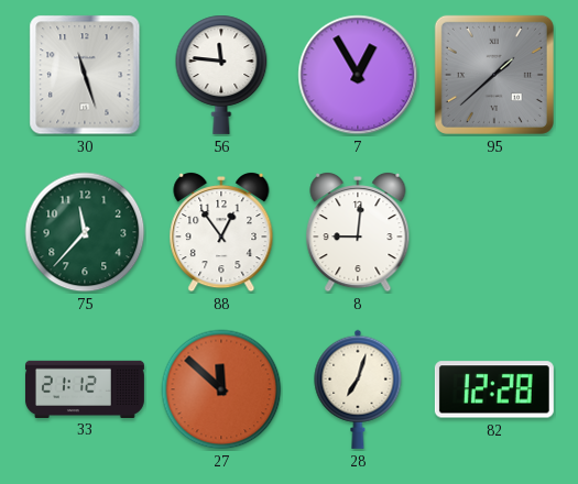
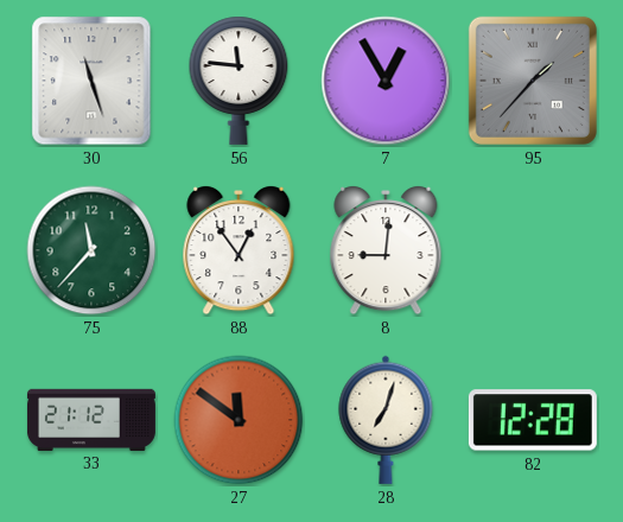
95: 1:38 -> 1:37 (533, 81)
27: 11:52 -> 11:51 (239, 420)
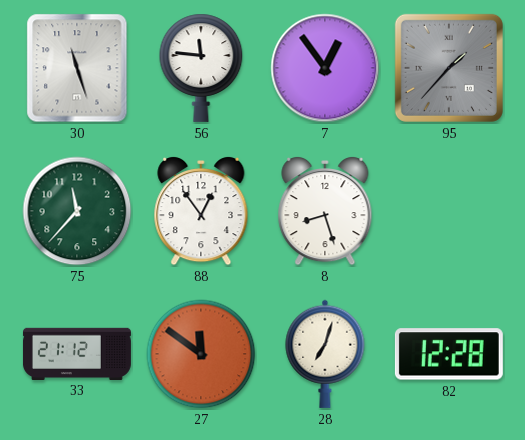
7: 12:55 -> 12:54 (325, 68)
8: 9:01 -> 8:27 (325, 211)
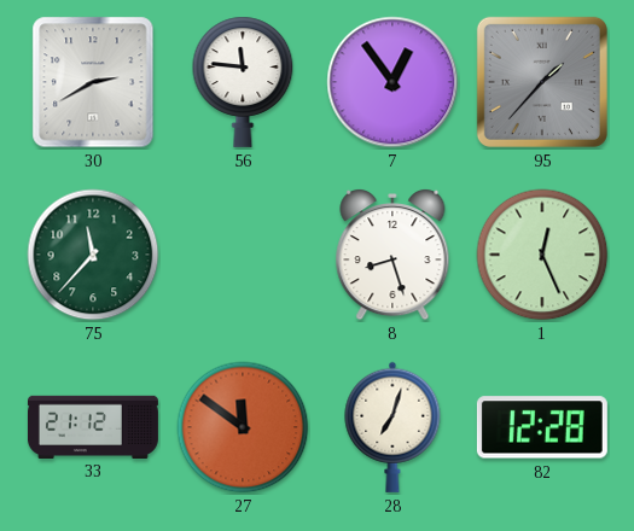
30: 11:27 -> 2:40 (93, 82)
88: 12:54 -> none (201, 211)
1: none -> 12:26 (542, 255)
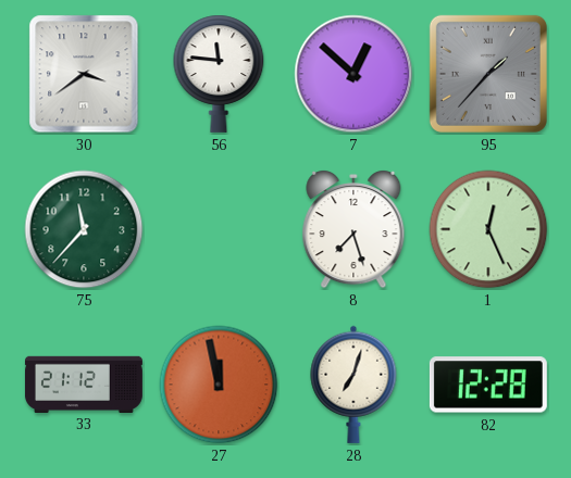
30: 2:40 -> 3:39 (84, 74)
7: 12:54 -> 12:52 (353, 74)
8: 8:27 -> 7:27 (353, 229)
27: 11:51 -> 11:58 (219, 385)
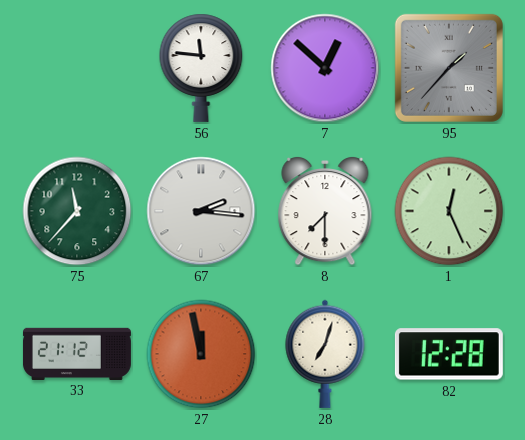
30: 3:39 -> none (84, 74)
67: none -> 2:16 (201, 211)
8: 7:27 -> 7:30 (325, 211)
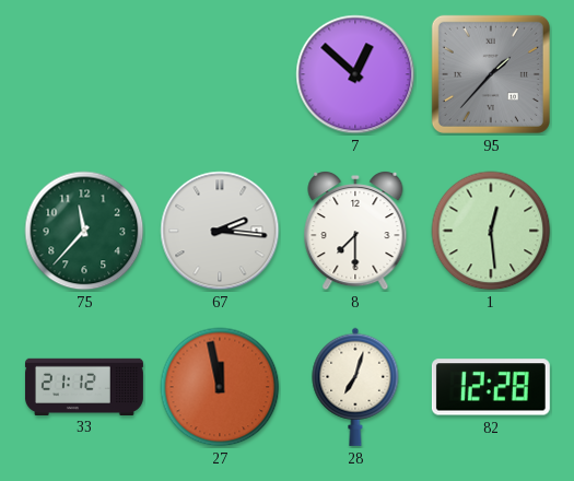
56: 11:46 -> none (201, 68)
1: 12:26 -> 12:29 (491, 231)
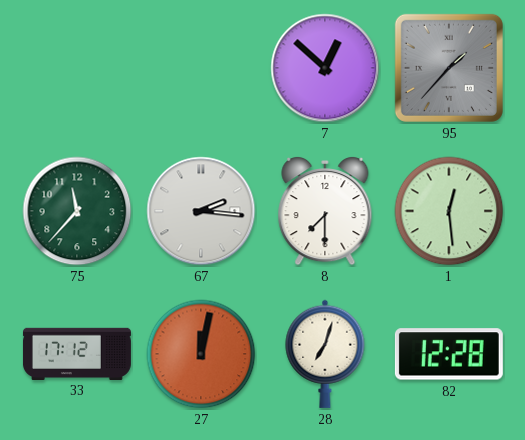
33: 21:12 -> 17:12 (77, 353)
27: 11:58 -> 12:02 (201, 354)
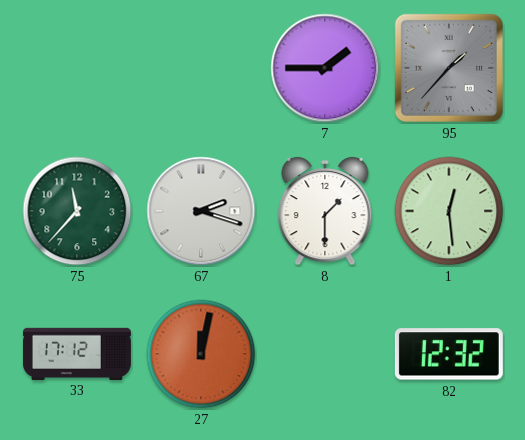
7: 12:52 -> 1:45 (325, 68)
67: 2:16 -> 2:18 (201, 211)
8: 7:30 -> 1:30 (325, 211)
28: 7:03 -> none (325, 354)
82: 12:28 -> 12:32 (449, 354)
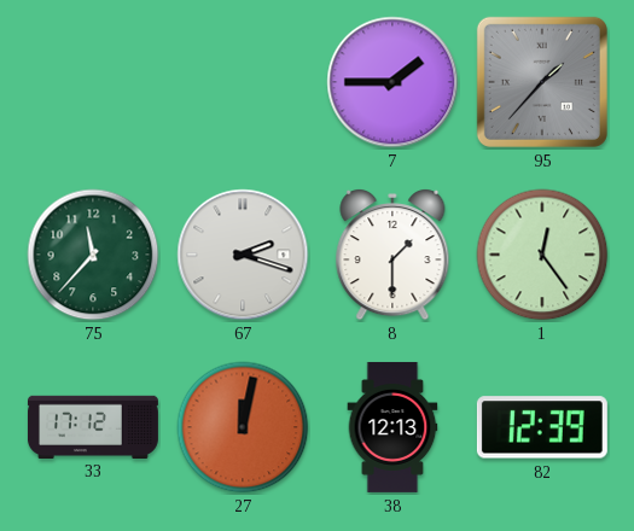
1: 12:29 -> 12:24 (542, 255)
38: none -> 12:13 (392, 427)
82: 12:32 -> 12:39 (542, 427)
